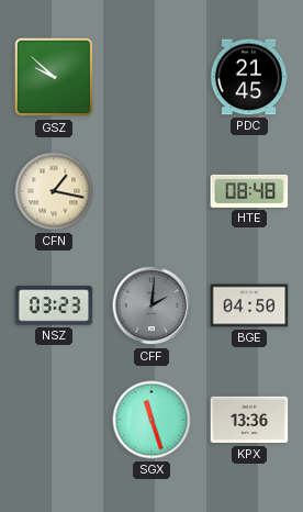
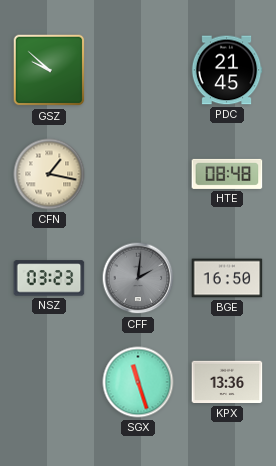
BGE: 04:50 -> 16:50 (227, 278)
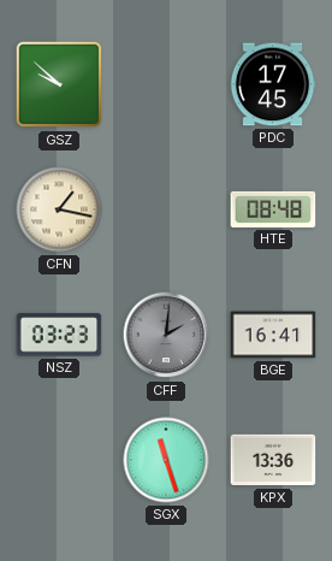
PDC: 21:45 -> 17:45 (273, 84)
BGE: 16:50 -> 16:41 (273, 335)
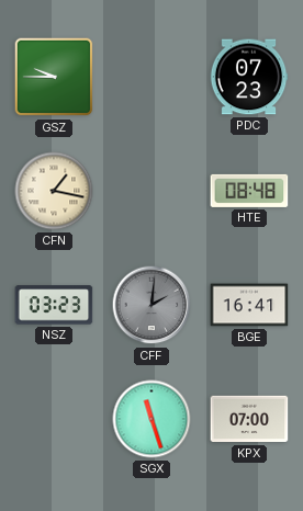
GSZ: 9:52 -> 9:45 (54, 77)
PDC: 17:45 -> 07:23 (249, 77)
KPX: 13:36 -> 07:00 (249, 419)
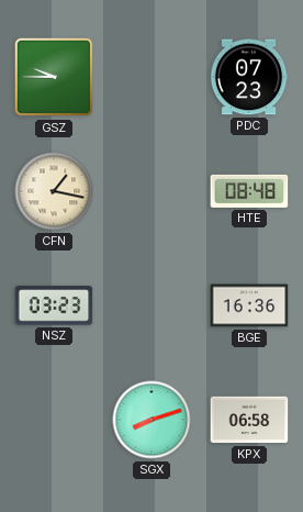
CFF: 2:01 -> none (151, 305)
BGE: 16:41 -> 16:36 (249, 305)
SGX: 11:27 -> 8:12 (151, 420)
KPX: 07:00 -> 06:58 (249, 420)
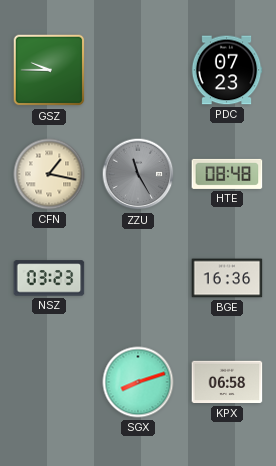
ZZU: none -> 11:25 (138, 174)
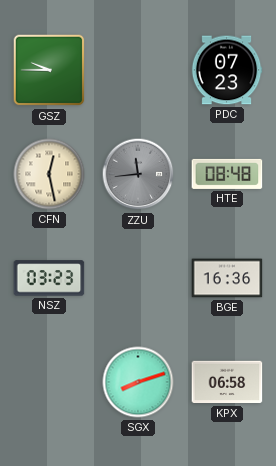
CFN: 1:17 -> 12:28 (49, 174)
ZZU: 11:25 -> 11:44 (138, 174)
